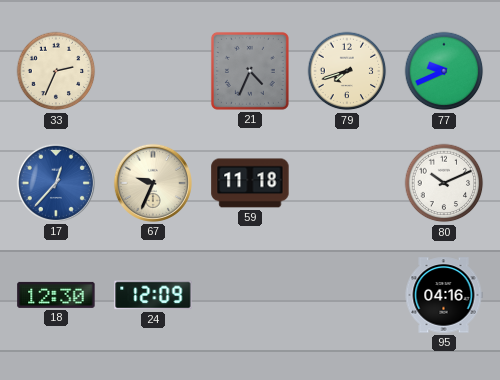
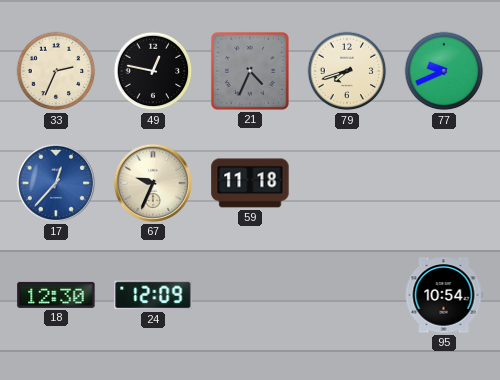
49: none -> 12:47 (153, 71)
80: 10:11 -> none (444, 183)
95: 04:16 -> 10:54 (444, 295)
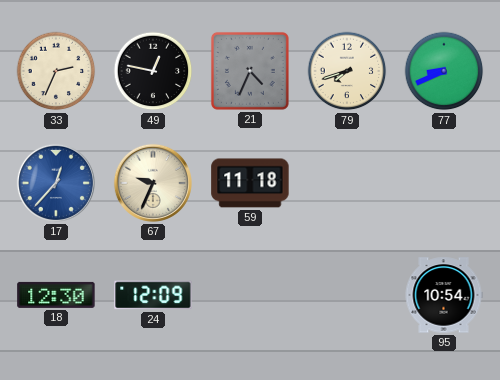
77: 9:41 -> 8:41 (444, 71)
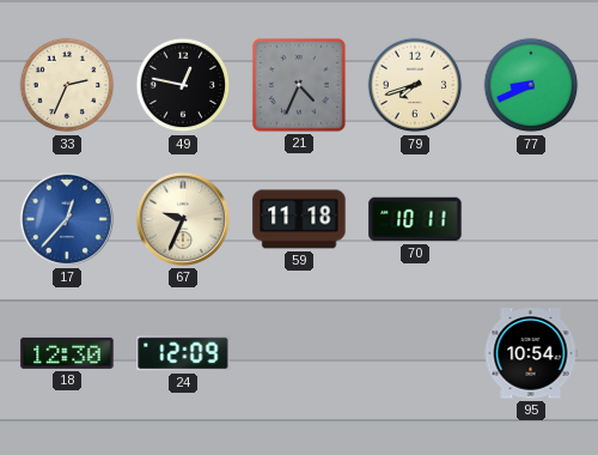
70: none -> 10:11 (415, 219)
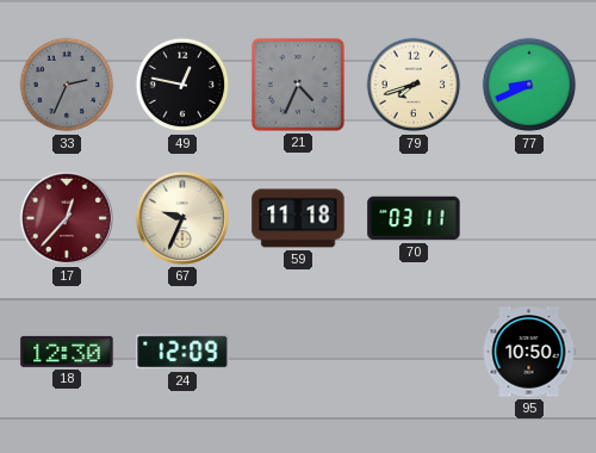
33 dial: cream -> grey (67, 85)
17 dial: blue -> burgundy (67, 218)
70: 10:11 -> 03:11 (414, 218)
95: 10:54 -> 10:50 (529, 352)
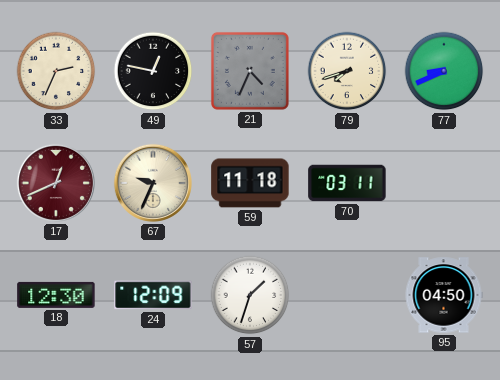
33 dial: grey -> cream (56, 71)
17: 12:37 -> 12:41 (56, 183)
57: none -> 1:33 (250, 295)
95: 10:50 -> 04:50 (444, 295)
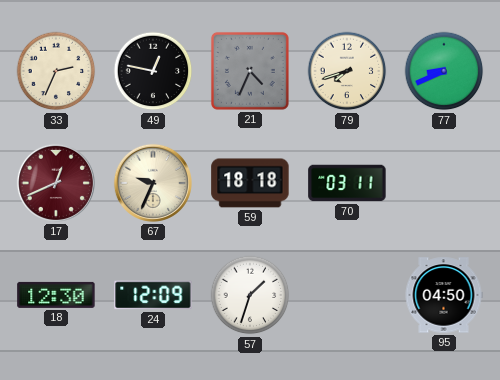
59: 11:18 -> 18:18 (250, 183)
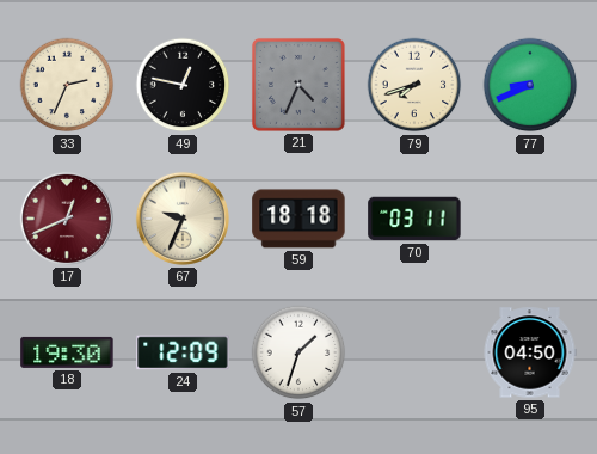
18: 12:30 -> 19:30 (67, 352)
